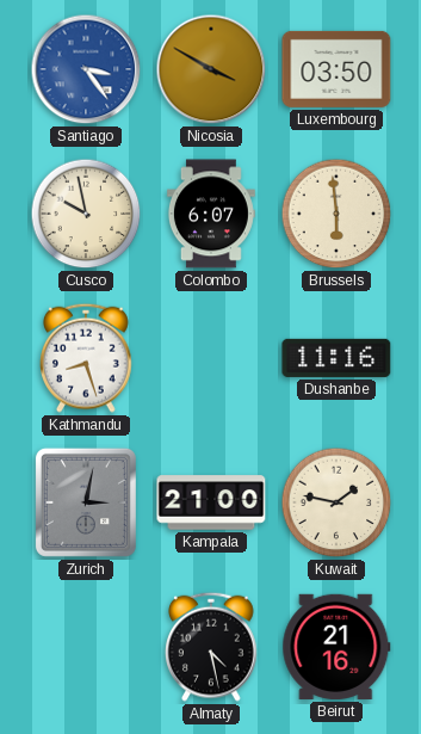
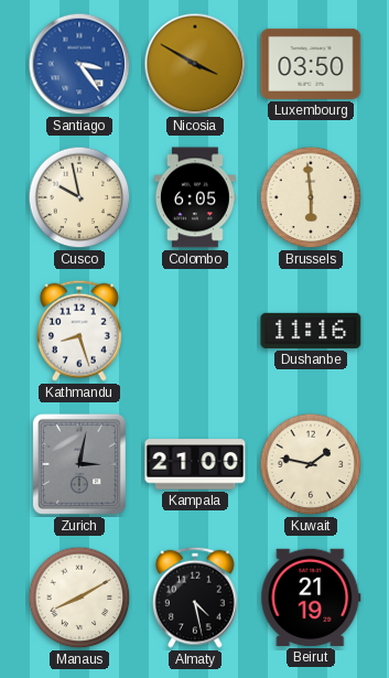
Colombo: 6:07 -> 6:05 (195, 197)
Manaus: none -> 8:10 (79, 598)
Beirut: 21:16 -> 21:19 (311, 598)
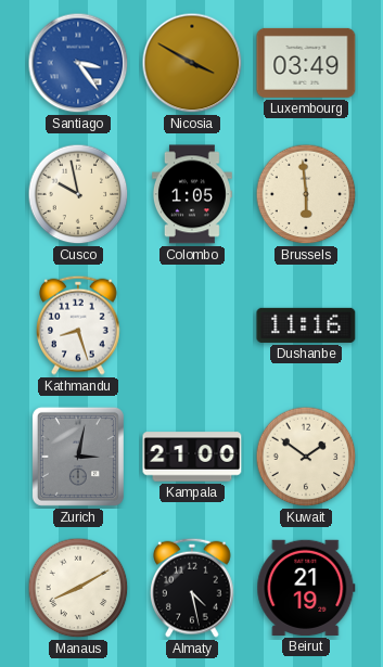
Luxembourg: 03:50 -> 03:49 (306, 63)
Colombo: 6:05 -> 1:05 (192, 194)
Kuwait: 1:47 -> 1:51 (306, 457)
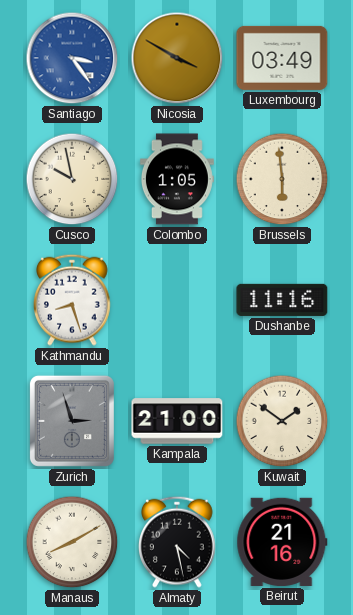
Zurich: 3:02 -> 2:57 (72, 421)
Beirut: 21:19 -> 21:16 (282, 542)
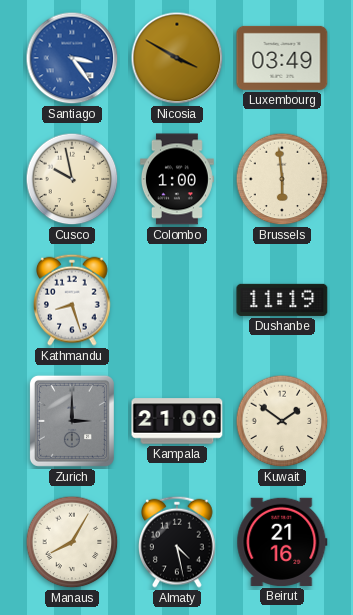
Colombo: 1:05 -> 1:00 (177, 179)
Dushanbe: 11:16 -> 11:19 (282, 300)
Zurich: 2:57 -> 3:00 (72, 421)
Manaus: 8:10 -> 8:05 (72, 542)
